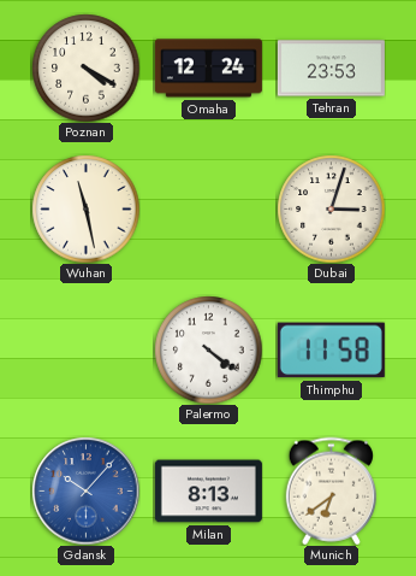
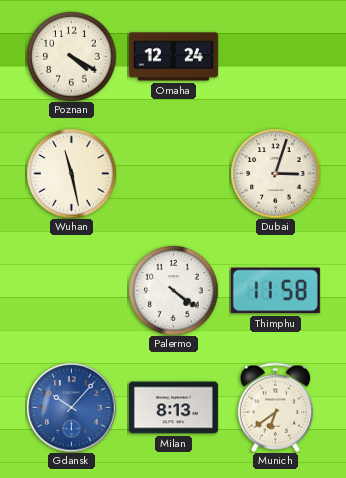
Tehran: 23:53 -> none (331, 69)
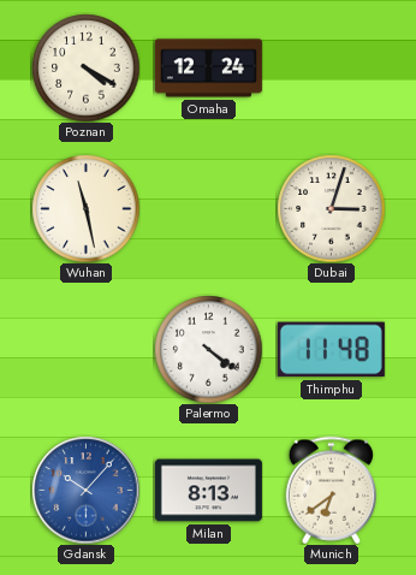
Thimphu: 11:58 -> 11:48 (331, 350)
